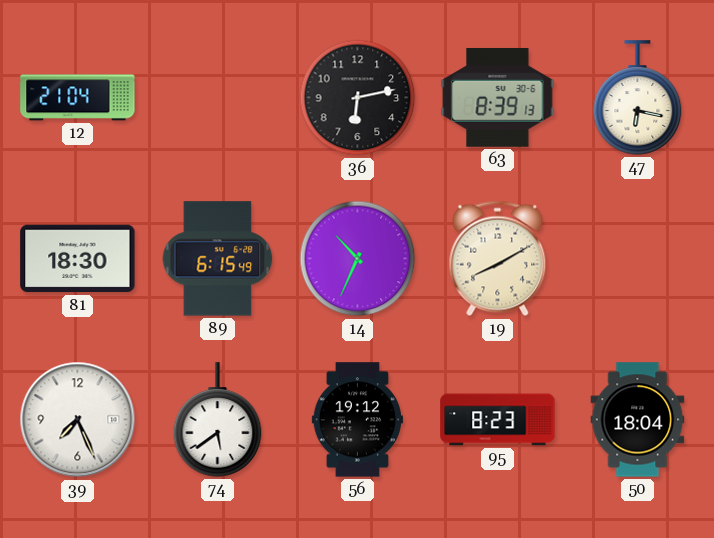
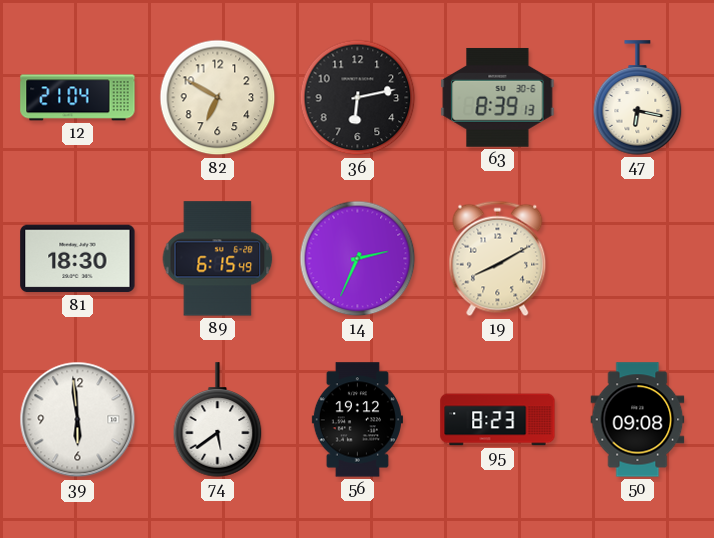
82: none -> 6:50 (218, 98)
14: 10:34 -> 2:34 (358, 259)
39: 7:26 -> 5:59 (78, 420)
50: 18:04 -> 09:08 (638, 420)
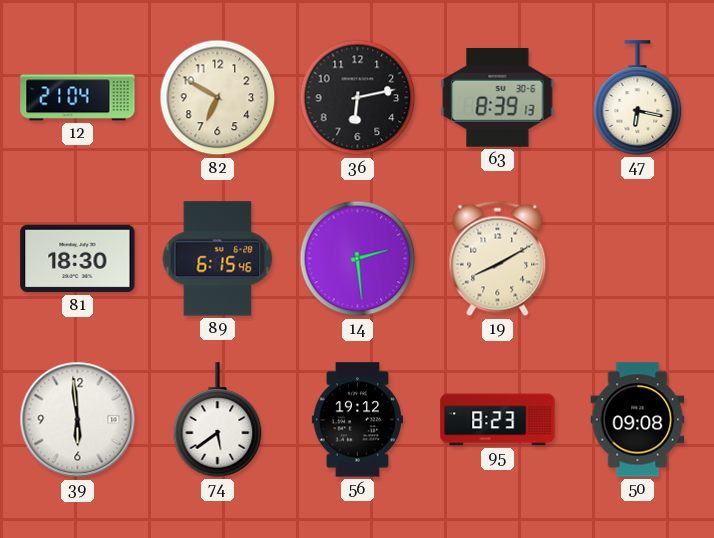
89: 6:15:49 -> 6:15:46 (218, 259)
14: 2:34 -> 2:29 (358, 259)
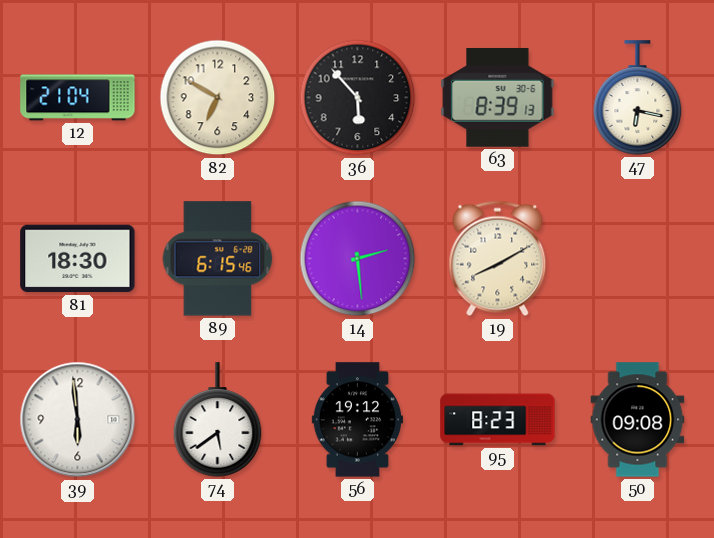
36: 6:13 -> 5:53 (358, 98)
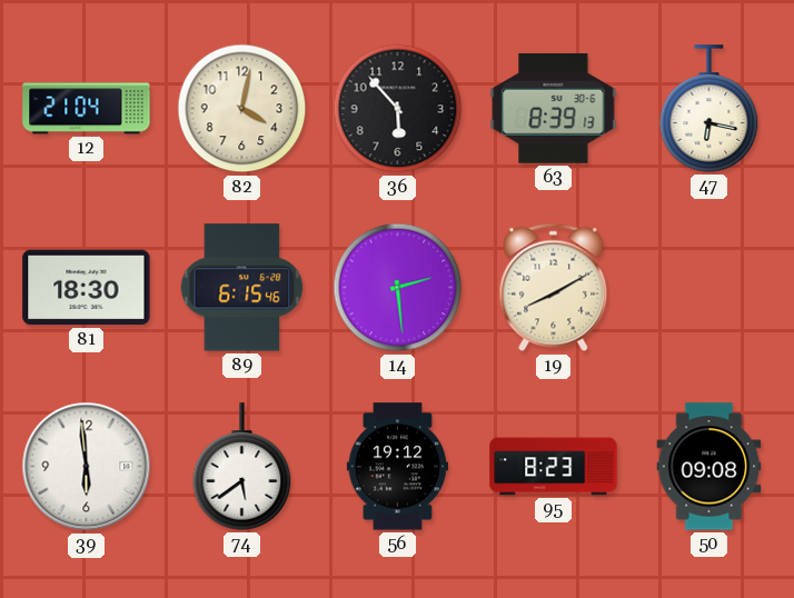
82: 6:50 -> 4:02 (242, 109)
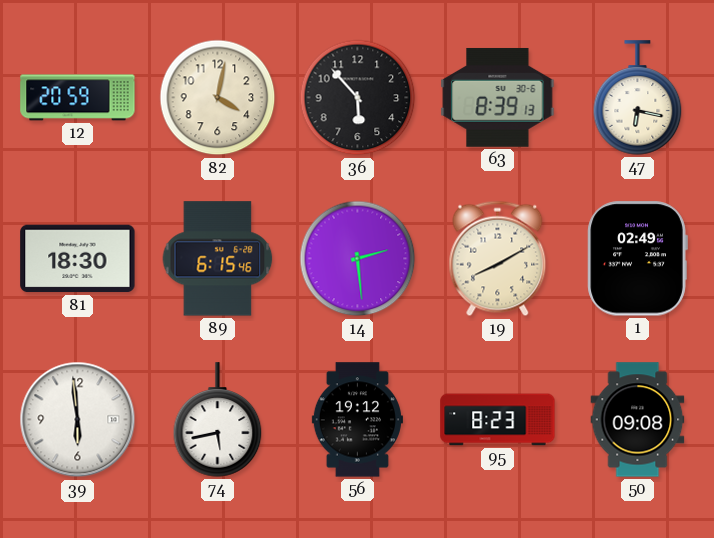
12: 21:04 -> 20:59 (78, 98)
1: none -> 02:49 (637, 259)
74: 5:39 -> 5:43 (218, 420)
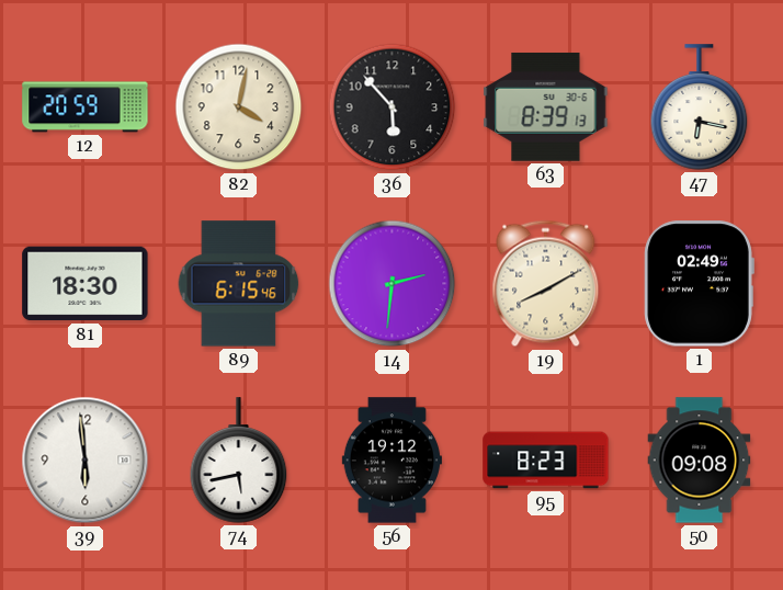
14: 2:29 -> 2:31 (393, 284)
